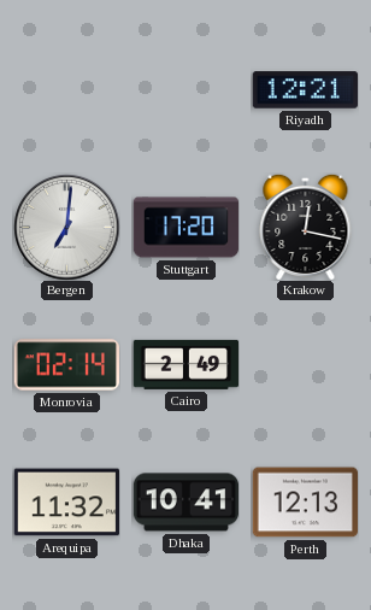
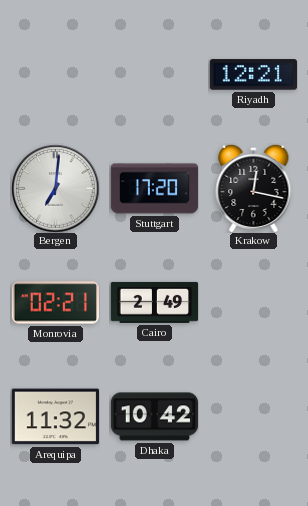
Monrovia: 02:14 -> 02:21 (55, 303)
Dhaka: 10:41 -> 10:42 (154, 417)
Perth: 12:13 -> none (305, 503)
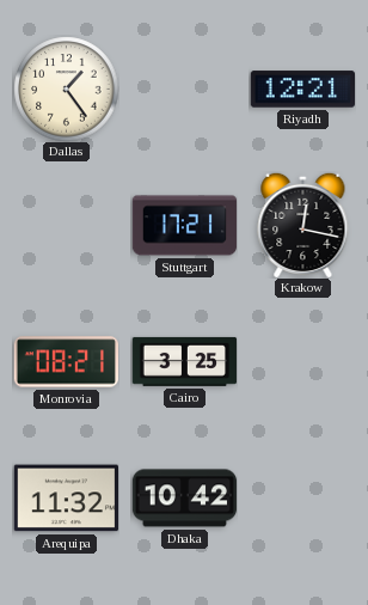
Dallas: none -> 1:24 (66, 88)
Bergen: 7:01 -> none (55, 188)
Stuttgart: 17:20 -> 17:21 (184, 226)
Monrovia: 02:21 -> 08:21 (66, 362)
Cairo: 2:49 -> 3:25 (184, 361)
